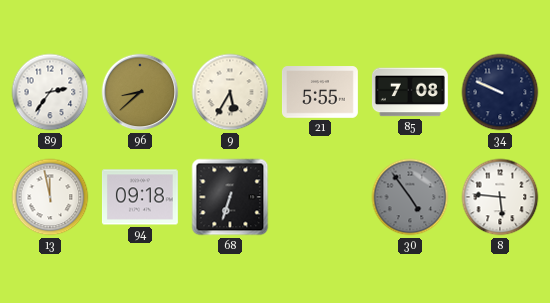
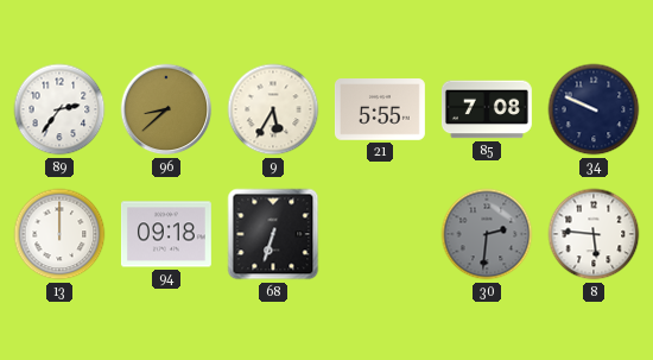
13: 11:58 -> 12:00 (59, 234)
30: 4:54 -> 2:31 (487, 234)
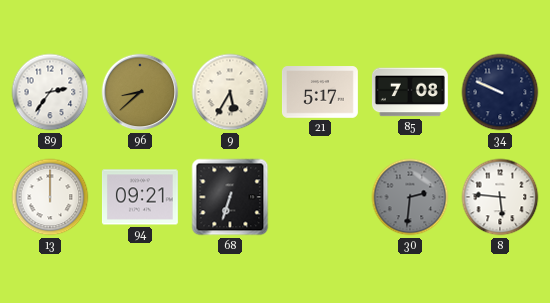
21: 5:55 -> 5:17 (320, 92)
94: 09:18 -> 09:21 (140, 197)
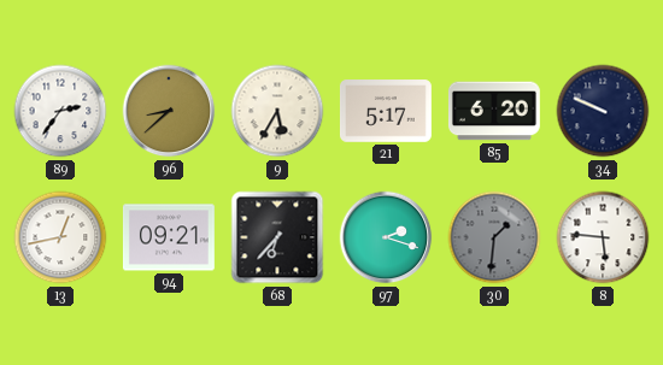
85: 7:08 -> 6:20 (494, 111)
13: 12:00 -> 12:43 (60, 237)
68: 6:33 -> 6:37 (277, 237)
97: none -> 2:18 (386, 237)
30: 2:31 -> 1:31 (494, 237)
